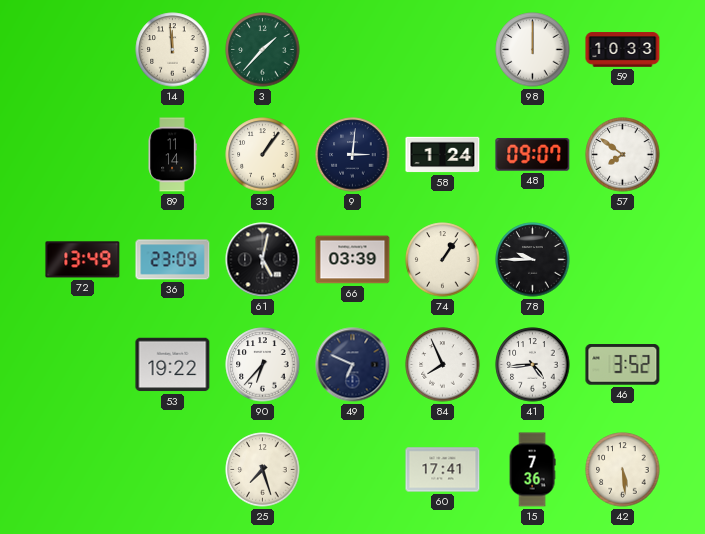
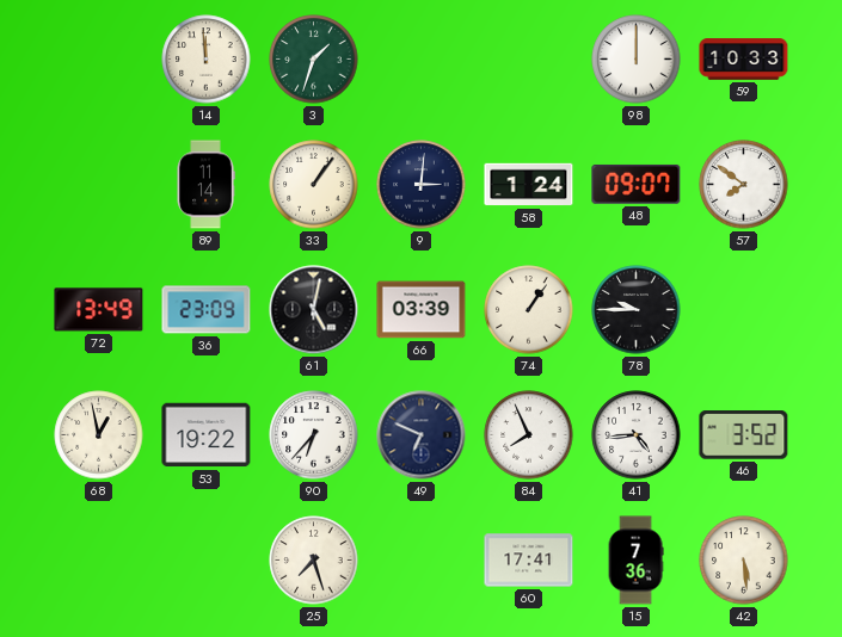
3: 1:37 -> 1:33 (314, 60)
68: none -> 12:58 (99, 435)
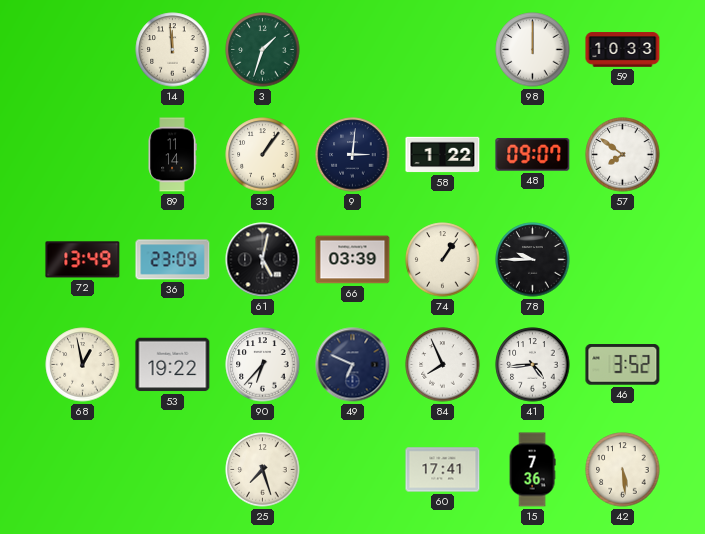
58: 1:24 -> 1:22 (443, 155)
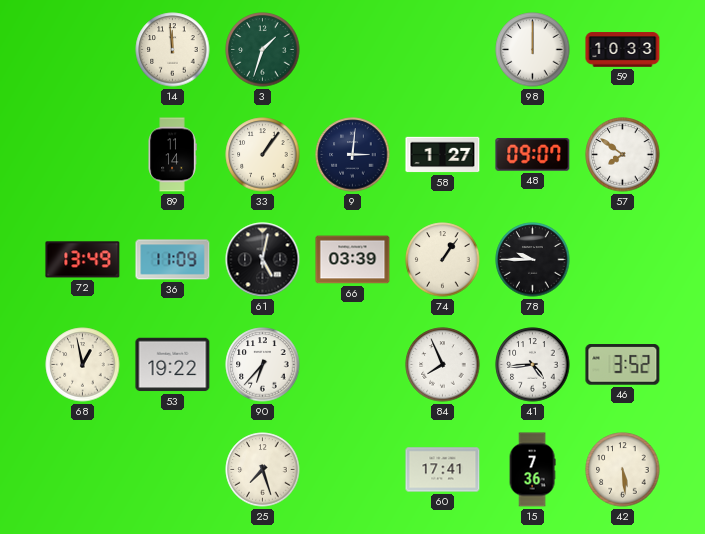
58: 1:22 -> 1:27 (443, 155)
36: 23:09 -> 11:09 (173, 260)
49: 6:49 -> none (353, 365)
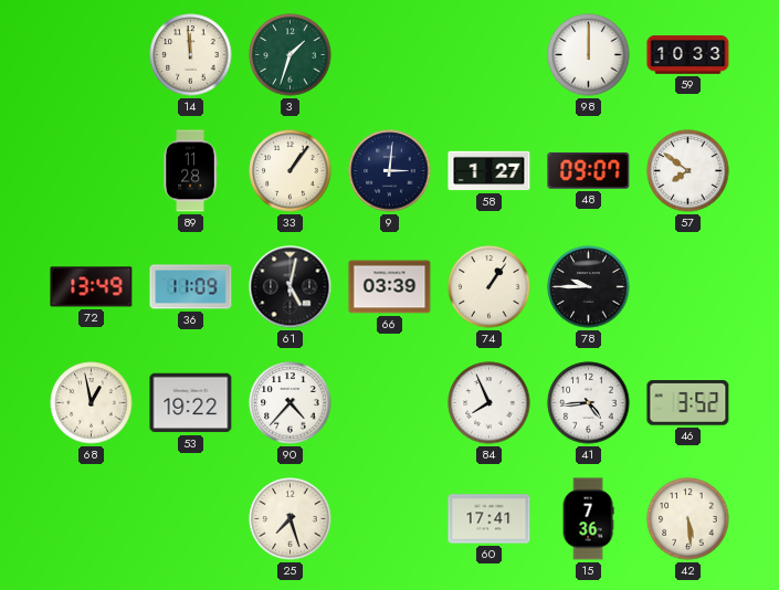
89: 11:14 -> 11:28 (190, 171)
90: 6:37 -> 4:37 (291, 403)
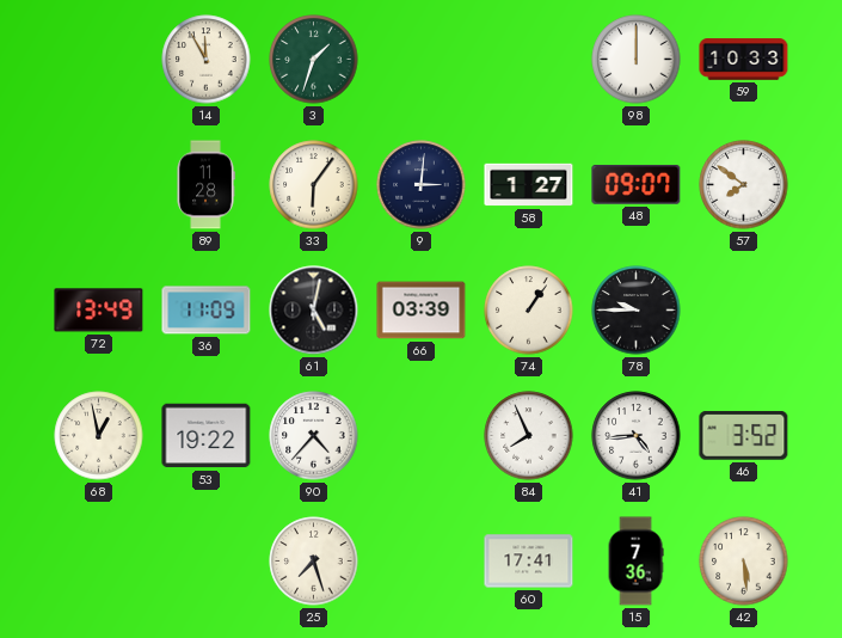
14: 11:59 -> 11:55 (207, 60)
33: 1:06 -> 6:06 (314, 185)
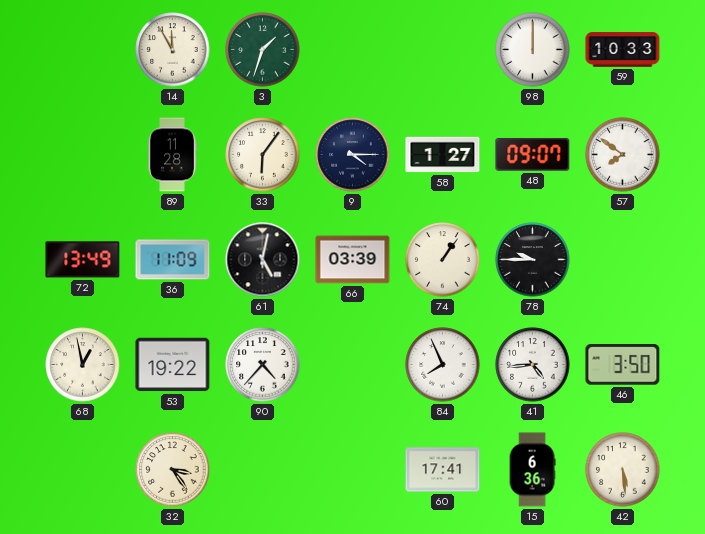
9: 3:01 -> 4:15 (353, 155)
46: 3:52 -> 3:50 (623, 365)
32: none -> 3:24 (173, 470)
25: 7:27 -> none (314, 562)
15: 7:36 -> 6:36 (532, 470)
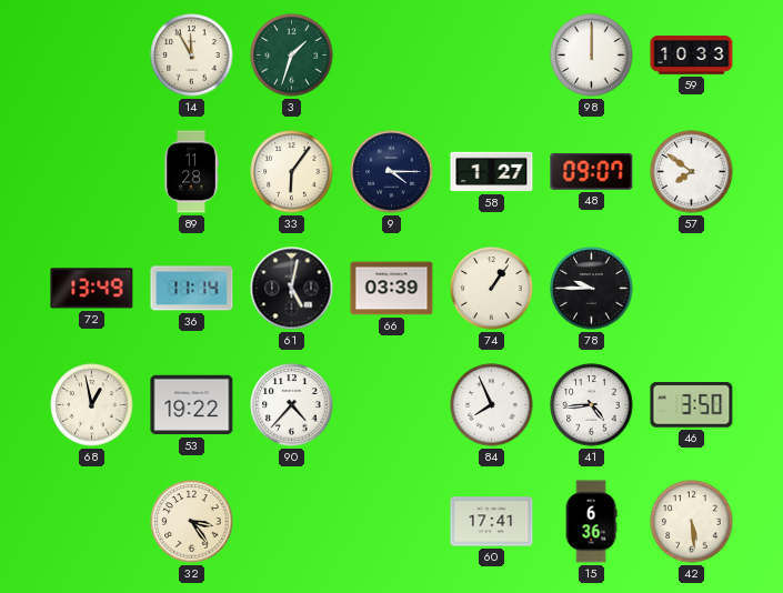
36: 11:09 -> 11:14 (192, 289)
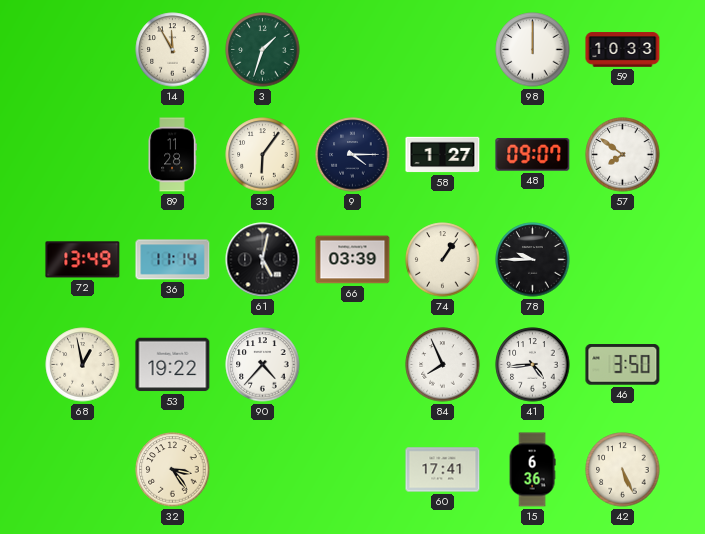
42: 5:29 -> 5:26 (623, 470)
